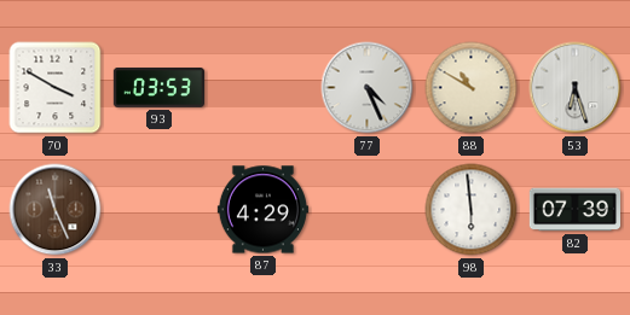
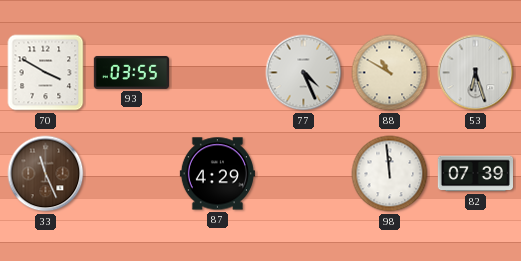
93: 03:53 -> 03:55 (131, 72)
98: 5:59 -> 11:59 (390, 174)
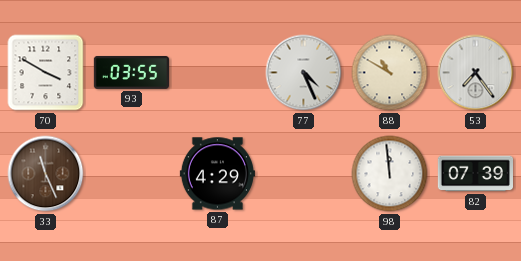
53: 6:27 -> 7:24 (476, 73)
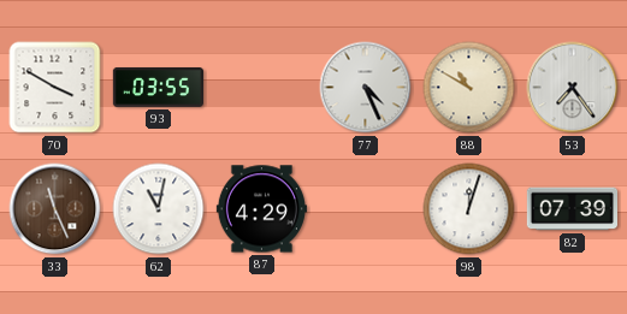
62: none -> 11:02 (159, 209)
98: 11:59 -> 12:03 (469, 209)
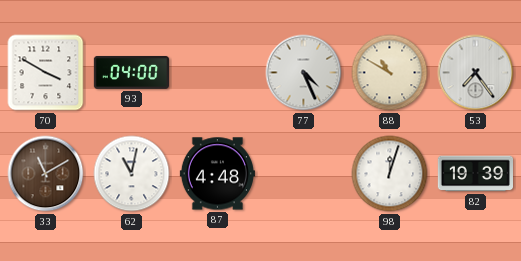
93: 03:55 -> 04:00 (131, 72)
33: 11:26 -> 11:10 (46, 174)
87: 4:29 -> 4:48 (217, 174)
82: 07:39 -> 19:39 (475, 174)
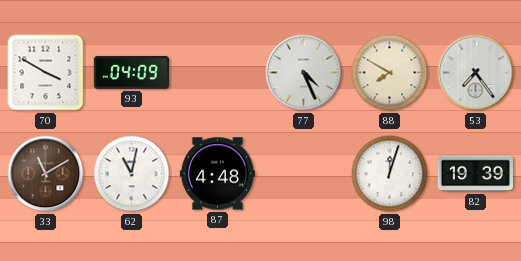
93: 04:00 -> 04:09 (131, 72)
88: 10:50 -> 7:50 (390, 73)
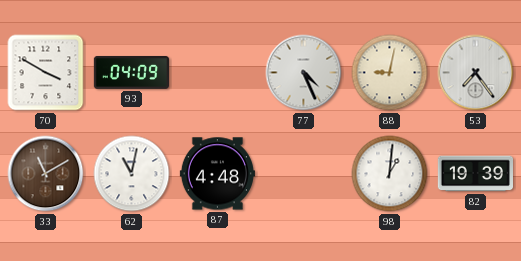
88: 7:50 -> 9:02 (390, 73)
98: 12:03 -> 1:01 (390, 174)
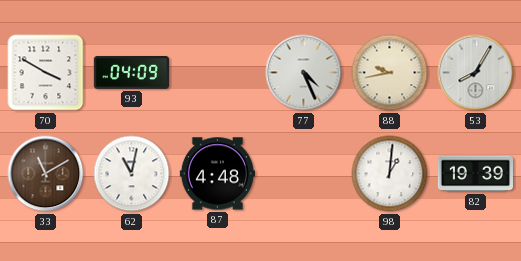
88: 9:02 -> 9:43 (390, 73)
53: 7:24 -> 8:05 (476, 73)
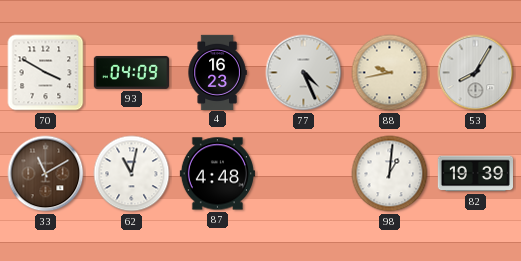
4: none -> 16:23 (217, 72)
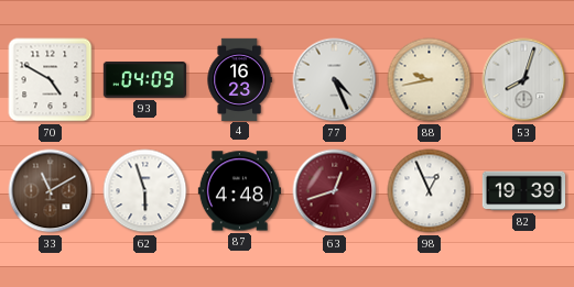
70: 3:50 -> 4:50 (51, 80)
53: 8:05 -> 8:03 (524, 80)
62: 11:02 -> 5:57 (145, 191)
63: none -> 12:42 (335, 191)
98: 1:01 -> 12:56 (430, 191)
